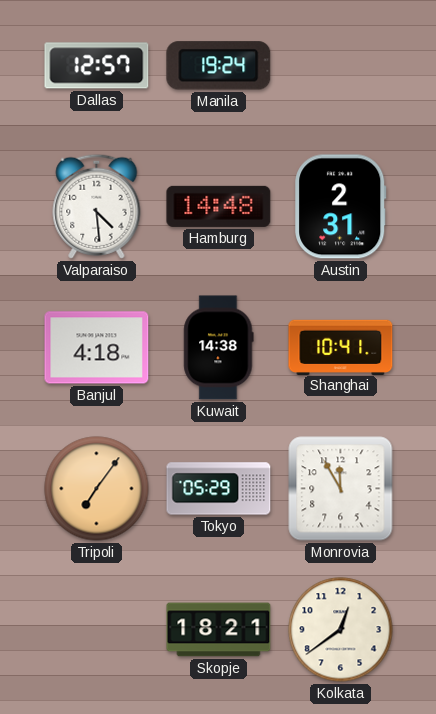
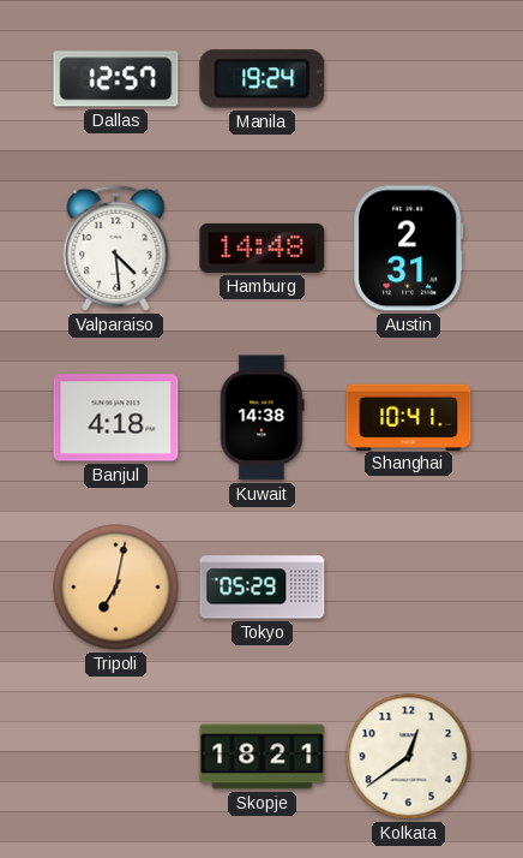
Tripoli: 7:06 -> 7:02 (116, 588)
Monrovia: 11:55 -> none (341, 489)
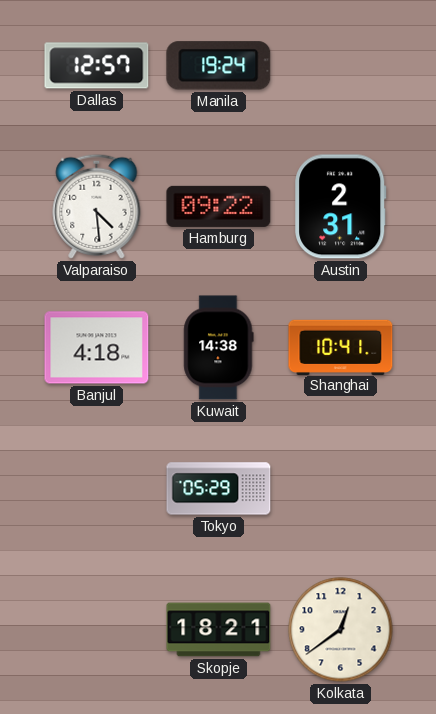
Hamburg: 14:48 -> 09:22 (219, 206)
Tripoli: 7:02 -> none (116, 588)
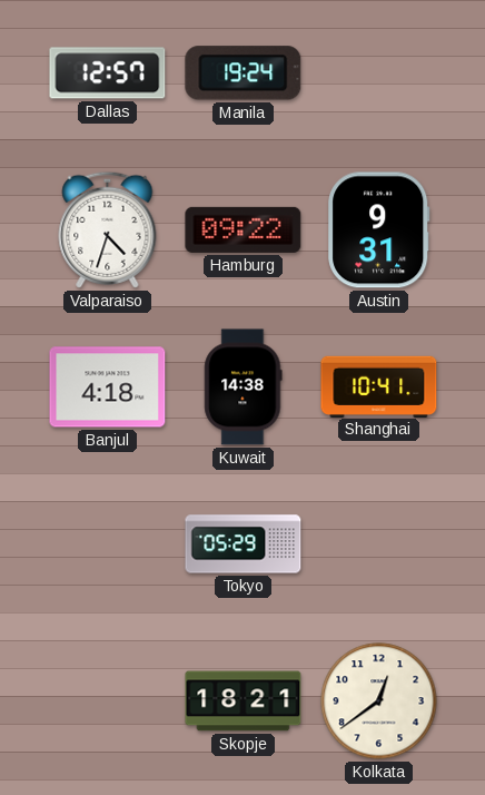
Valparaiso: 4:29 -> 4:33 (108, 229)
Austin: 2:31 -> 9:31 (379, 230)
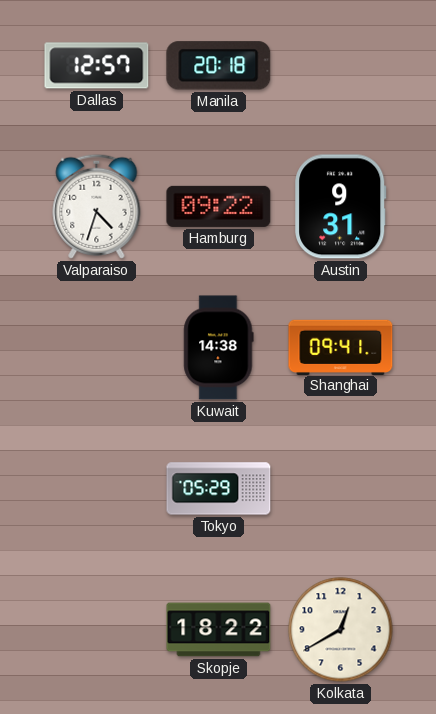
Manila: 19:24 -> 20:18 (219, 66)
Banjul: 4:18 -> none (108, 387)
Shanghai: 10:41 -> 09:41 (341, 347)
Skopje: 18:21 -> 18:22 (219, 630)
Kolkata: 12:39 -> 12:40 (341, 630)
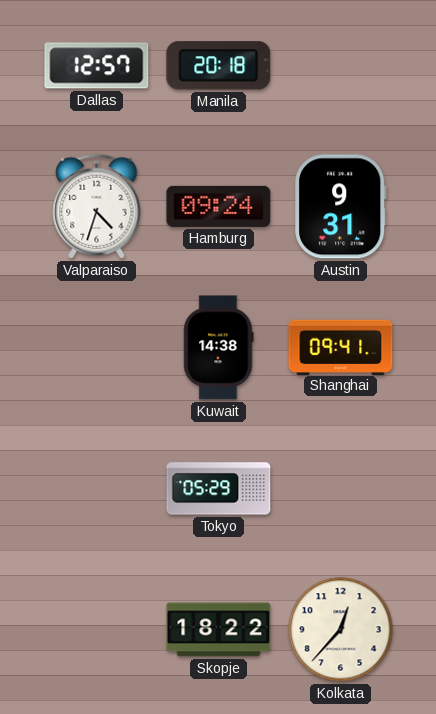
Hamburg: 09:22 -> 09:24 (219, 206)
Kolkata: 12:40 -> 12:37 (341, 630)
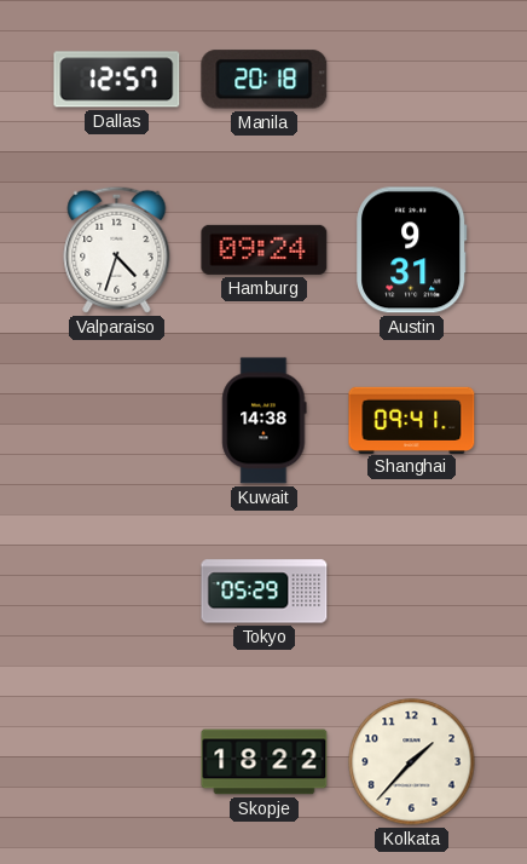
Kolkata: 12:37 -> 1:37 (412, 762)
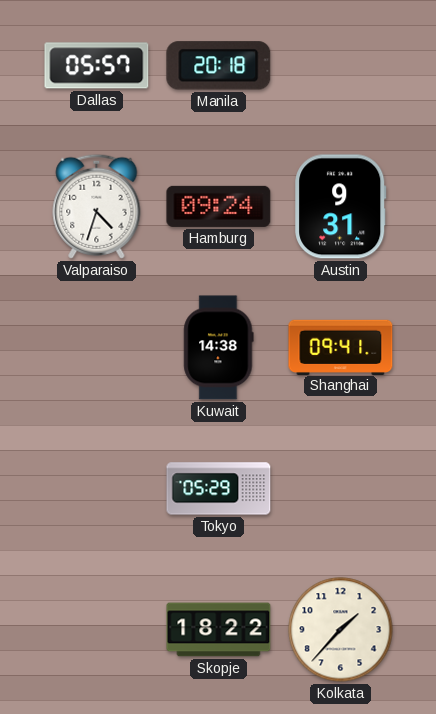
Dallas: 12:57 -> 05:57 (97, 66)
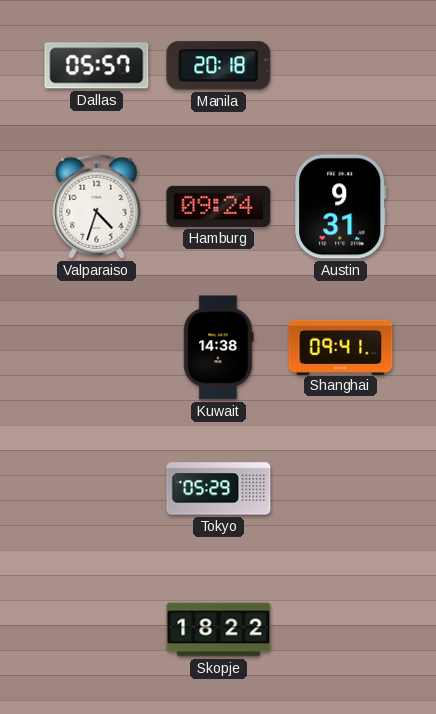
Kolkata: 1:37 -> none (341, 630)
